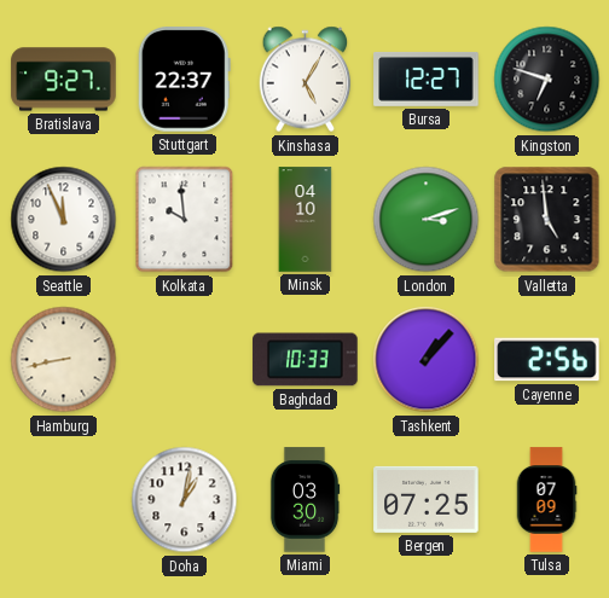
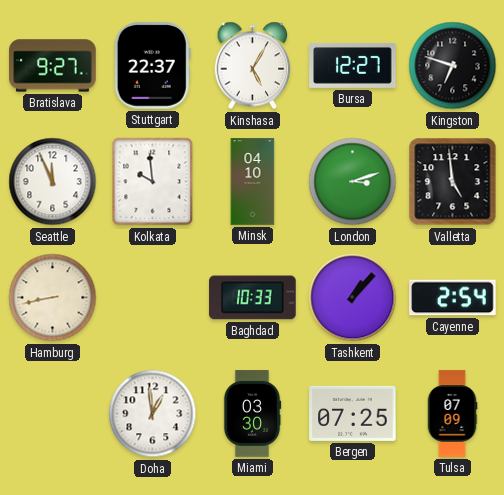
Cayenne: 2:56 -> 2:54 (453, 298)
Doha: 1:02 -> 12:59 (153, 414)
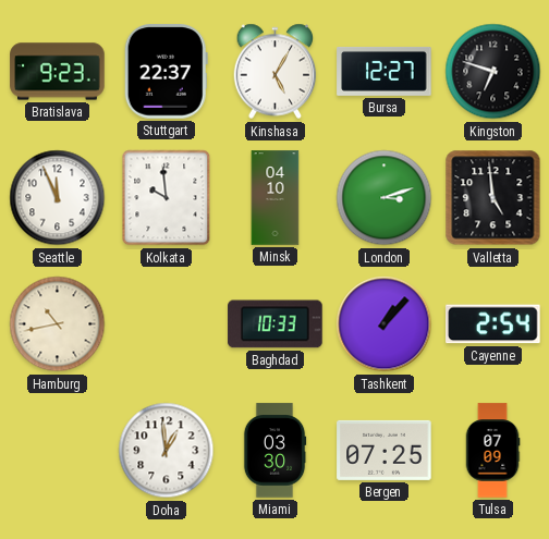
Bratislava: 9:27 -> 9:23 (58, 72)
Hamburg: 8:43 -> 10:43 (58, 324)
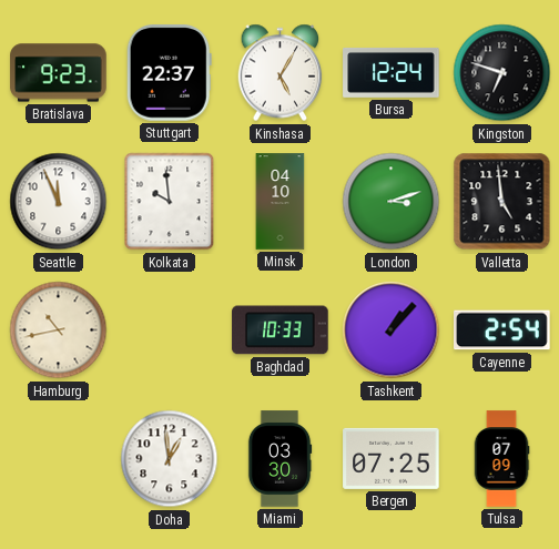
Bursa: 12:27 -> 12:24 (392, 72)
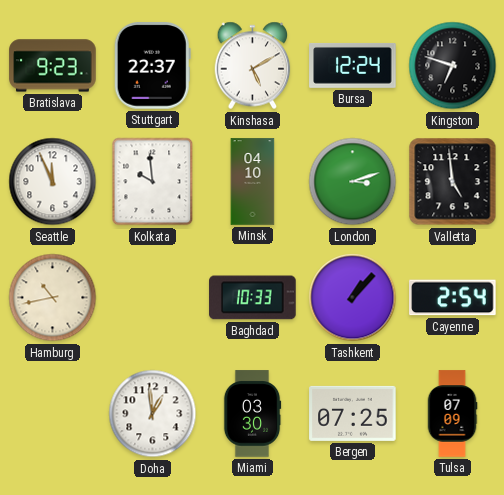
Kinshasa: 5:05 -> 5:10 (253, 66)
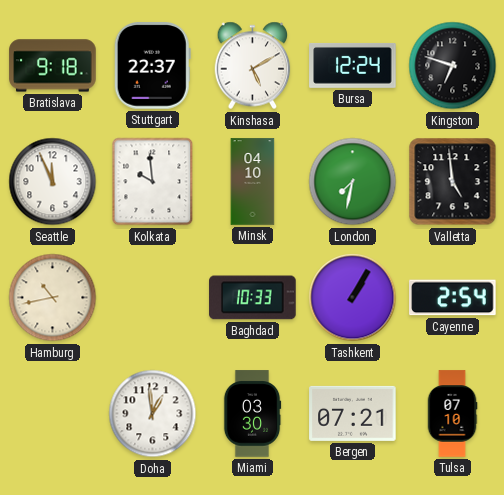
Bratislava: 9:23 -> 9:18 (53, 66)
London: 3:12 -> 7:32 (353, 182)
Tashkent: 1:07 -> 1:05 (353, 298)
Bergen: 07:25 -> 07:21 (353, 413)
Tulsa: 07:09 -> 07:10 (452, 414)
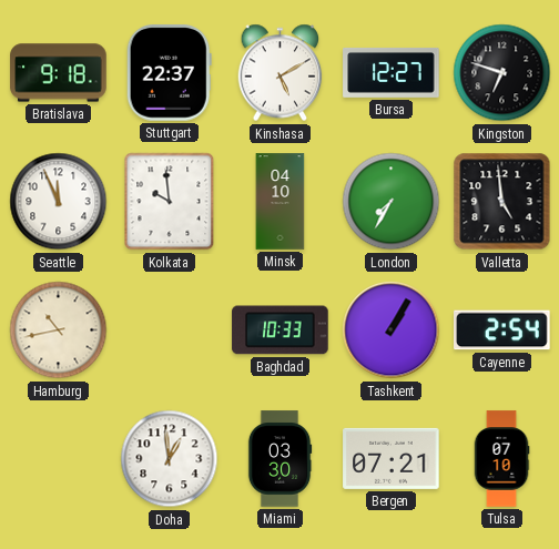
Bursa: 12:24 -> 12:27 (392, 72)
London: 7:32 -> 7:35 (392, 202)
